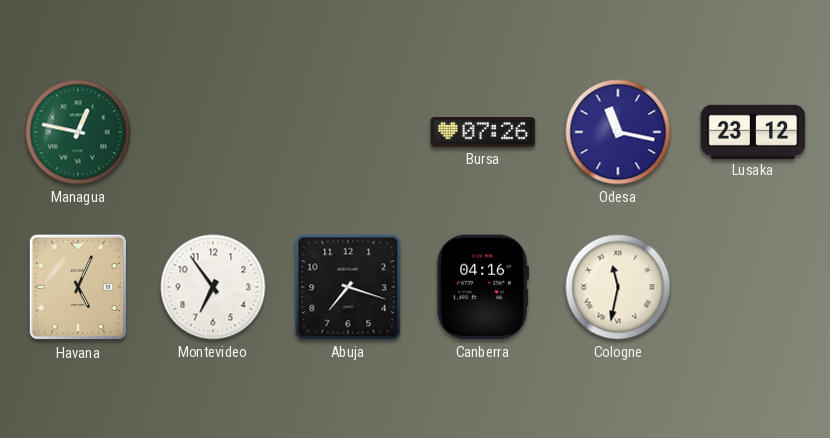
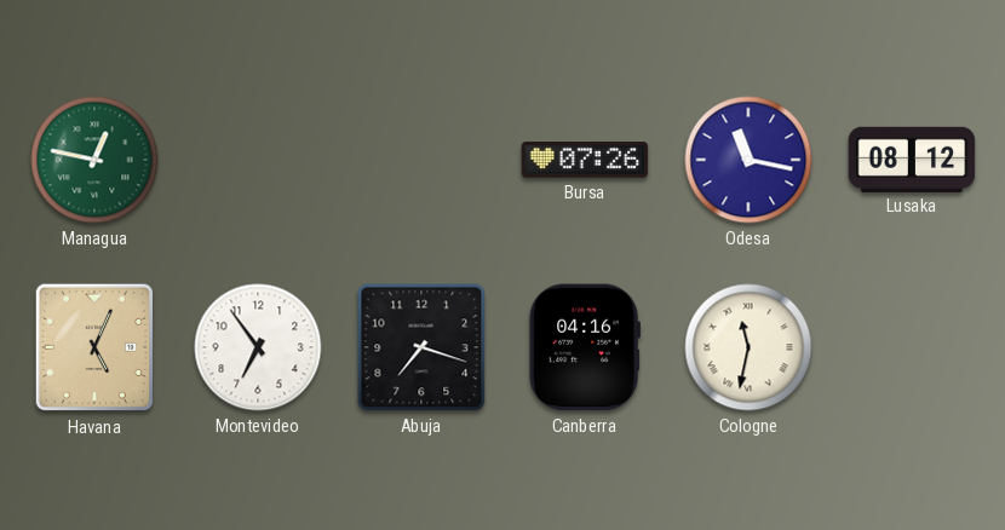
Lusaka: 23:12 -> 08:12 (912, 159)
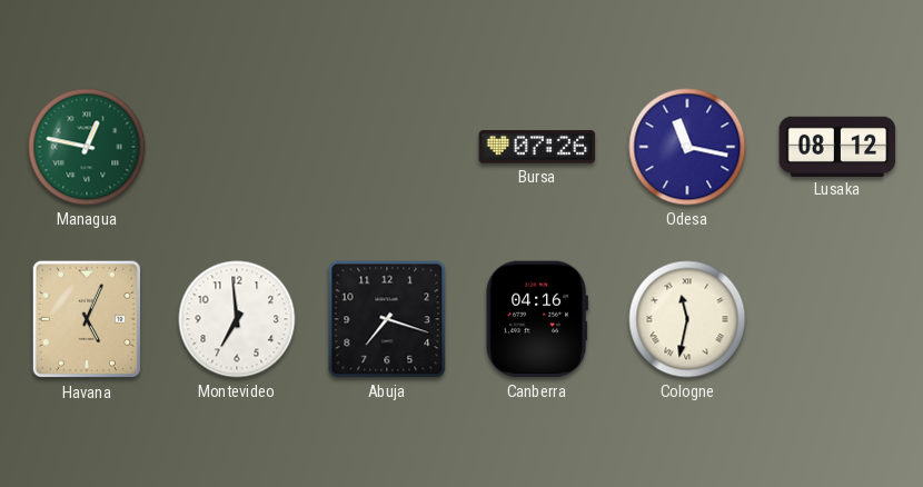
Montevideo: 6:54 -> 6:59 (237, 319)
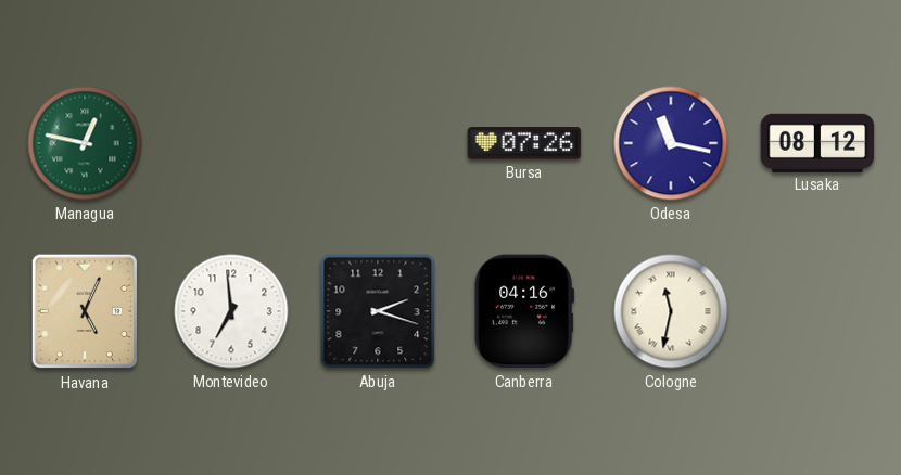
Abuja: 7:18 -> 2:18 (378, 311)
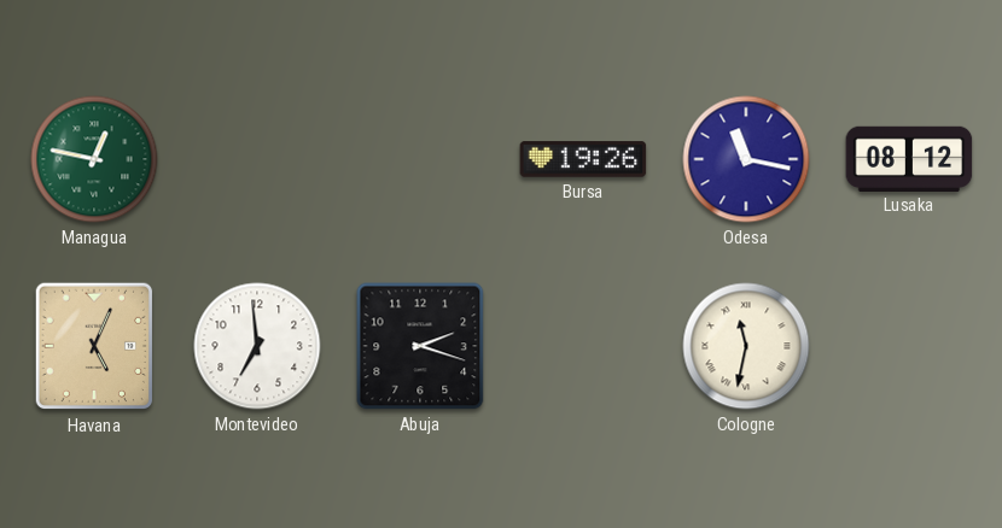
Bursa: 07:26 -> 19:26 (583, 159)
Canberra: 04:16 -> none (523, 311)
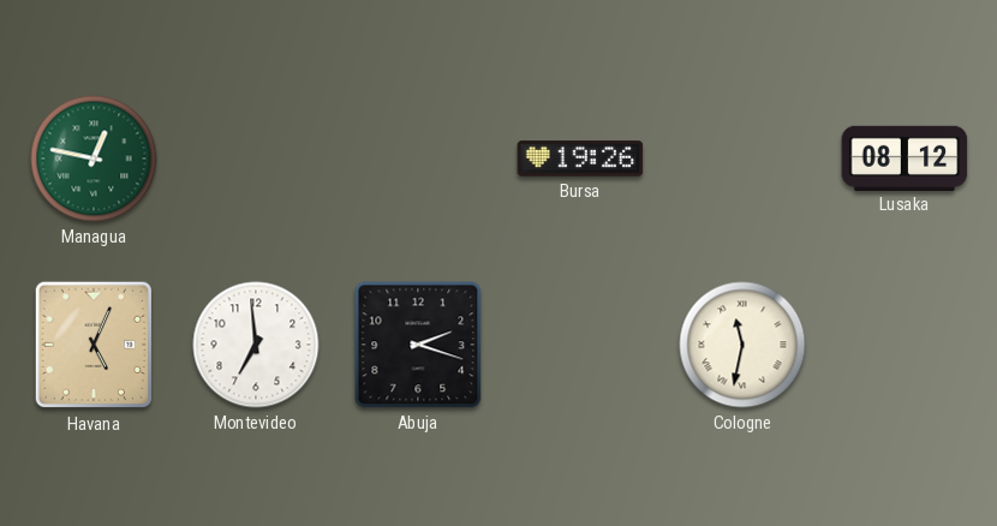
Odesa: 11:17 -> none (746, 159)
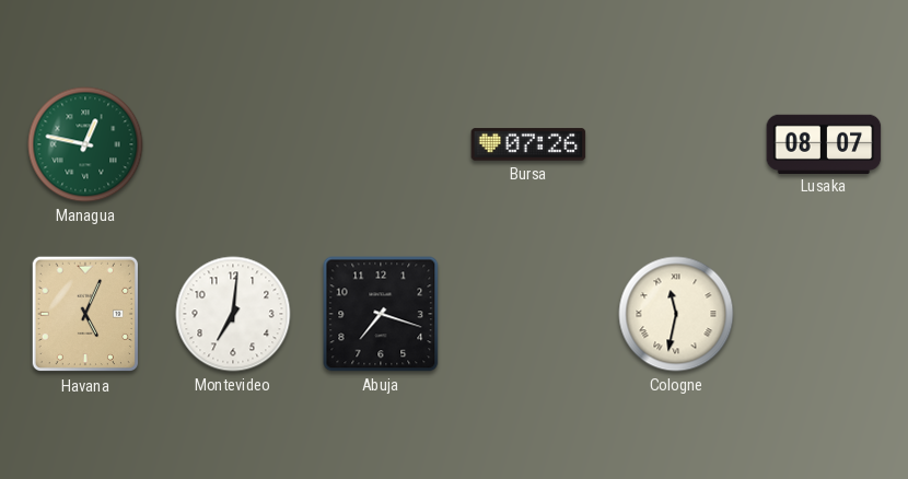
Bursa: 19:26 -> 07:26 (528, 144)
Lusaka: 08:12 -> 08:07 (824, 143)
Montevideo: 6:59 -> 7:01 (233, 314)
Abuja: 2:18 -> 7:18 (381, 314)
